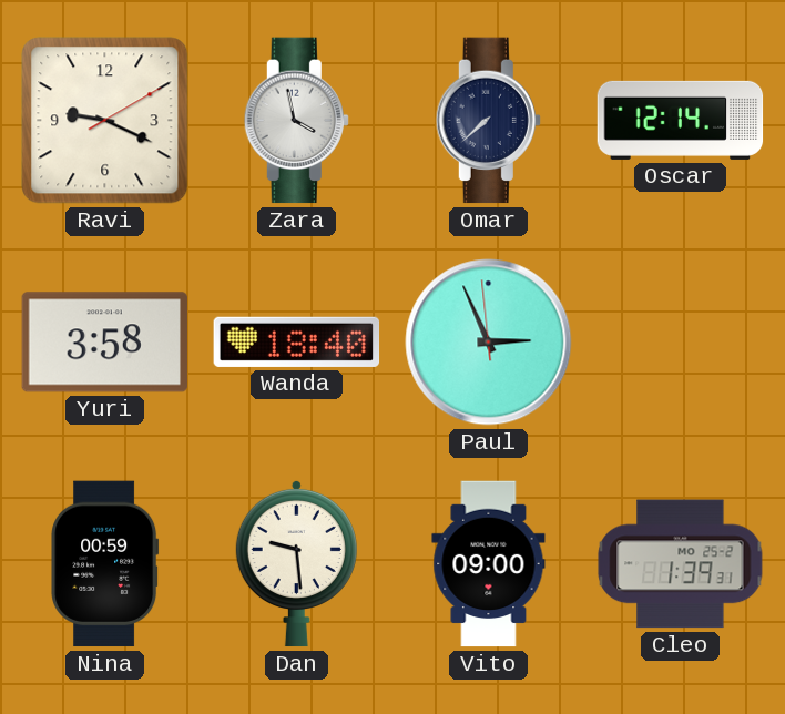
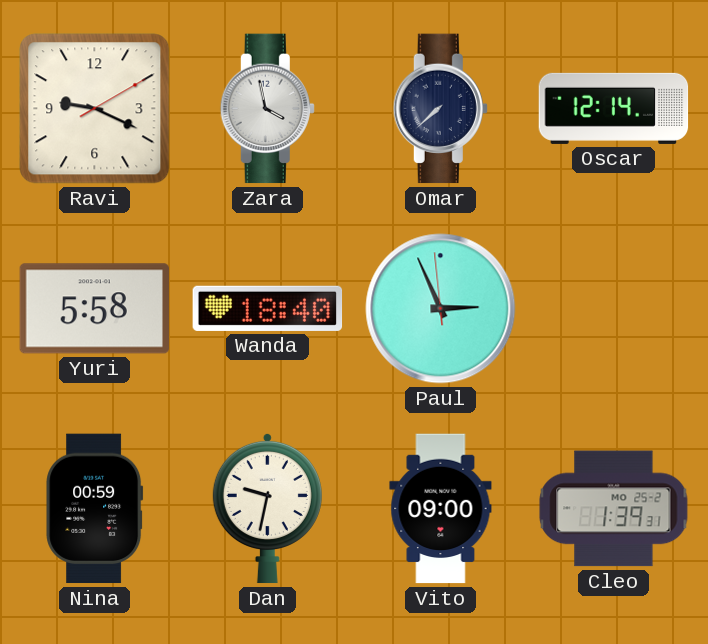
Yuri: 3:58 -> 5:58 (94, 309)
Dan: 9:29 -> 9:32 (267, 508)
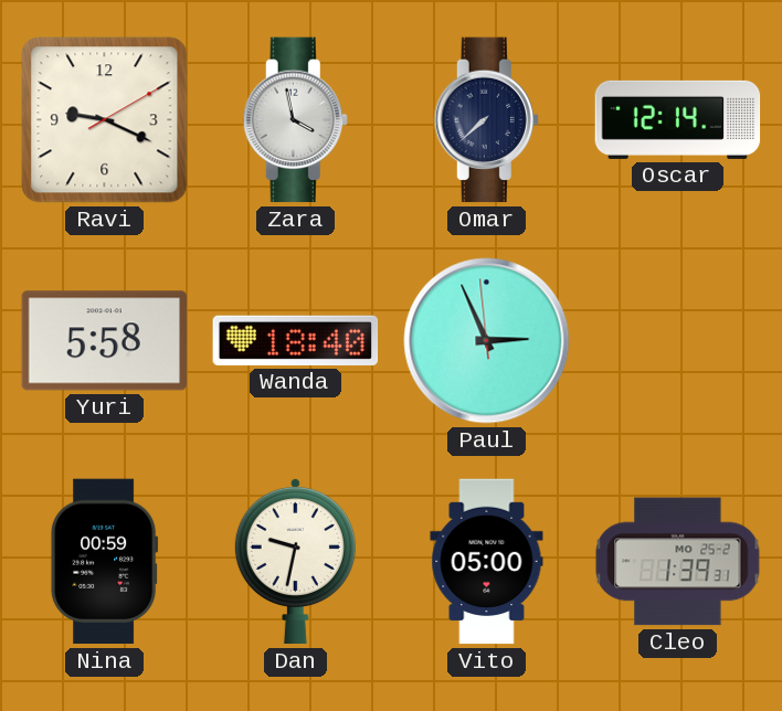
Vito: 09:00 -> 05:00 (487, 562)
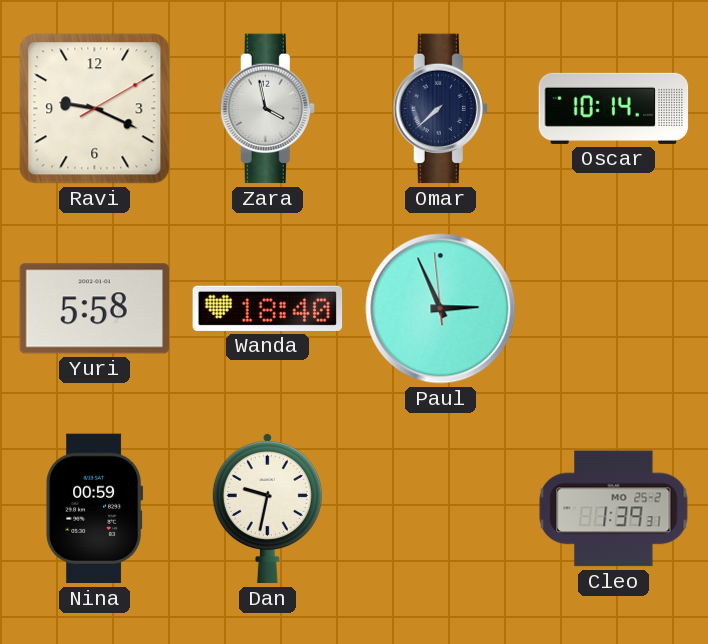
Oscar: 12:14 -> 10:14 (614, 108)
Vito: 05:00 -> none (487, 562)
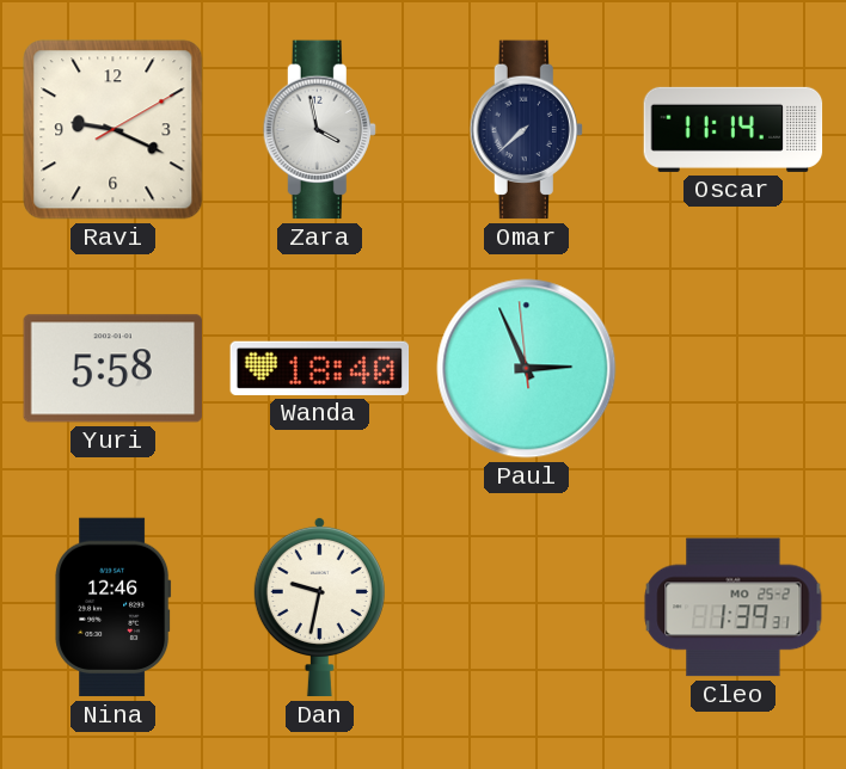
Oscar: 10:14 -> 11:14 (734, 129)
Nina: 00:59 -> 12:46 (114, 608)
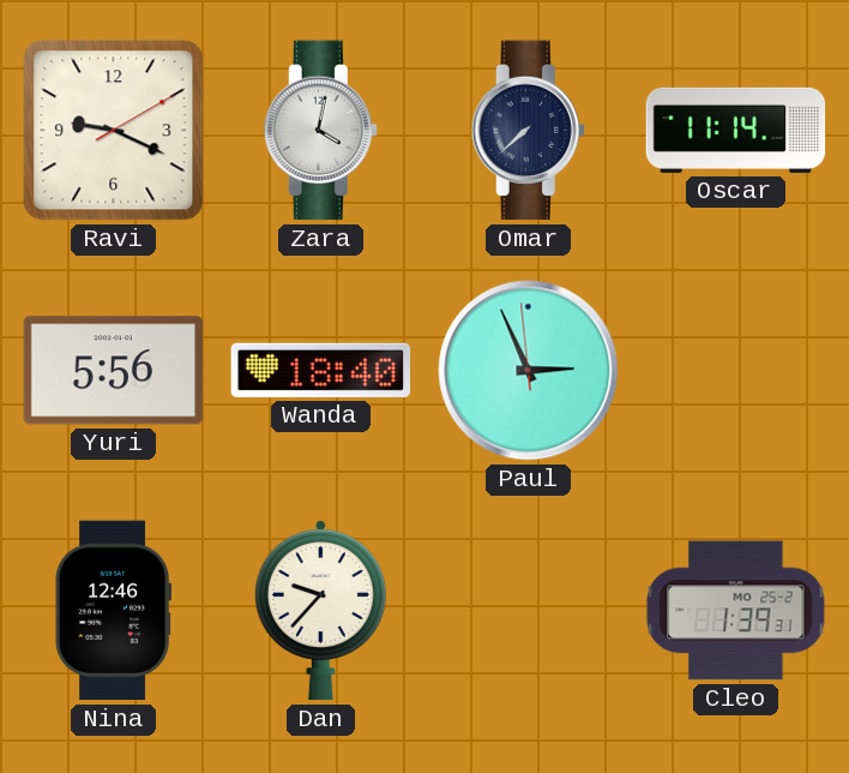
Zara: 3:58 -> 4:02 (320, 131)
Yuri: 5:58 -> 5:56 (113, 371)
Dan: 9:32 -> 9:37 (320, 610)
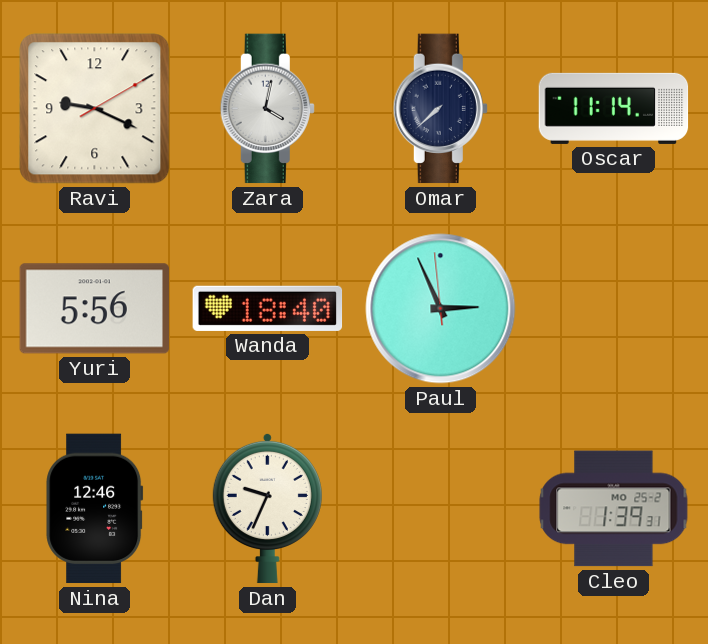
Dan: 9:37 -> 9:34 (267, 508)
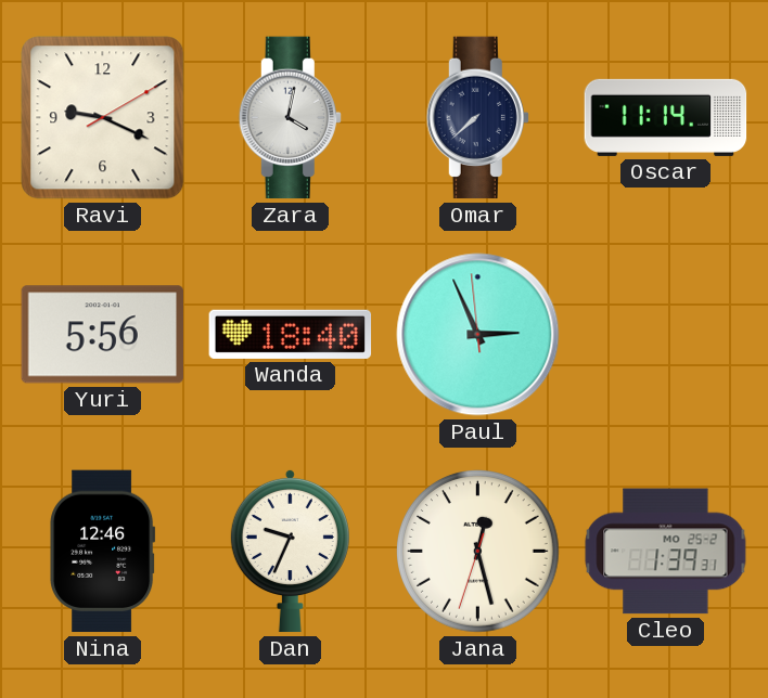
Jana: none -> 12:27 (478, 552)
